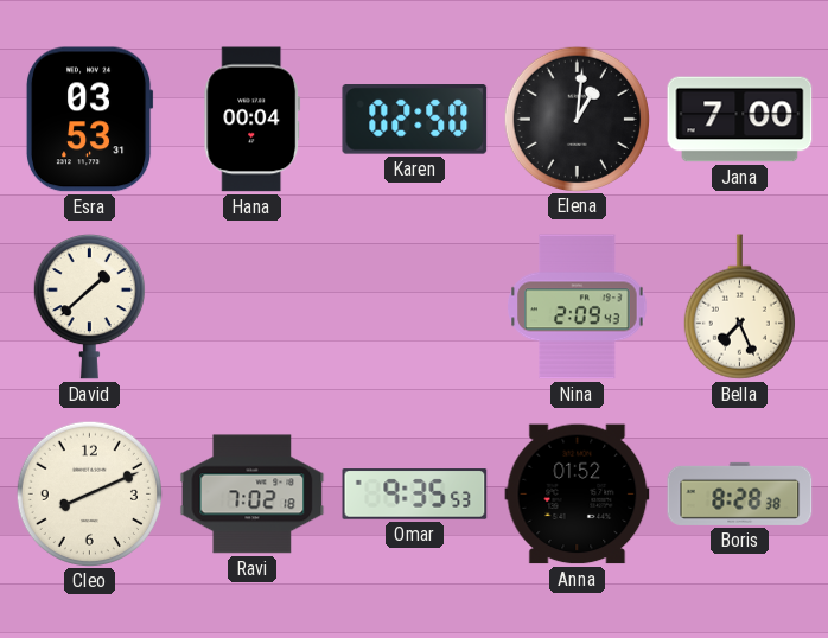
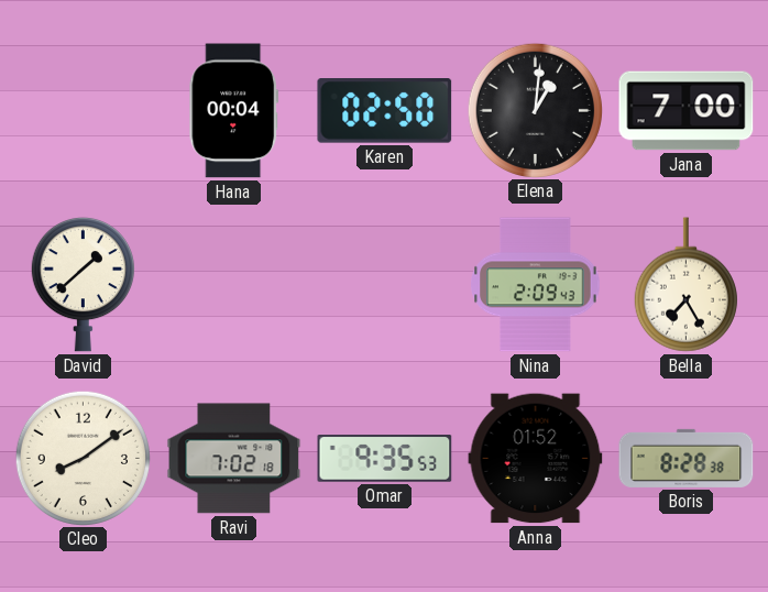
Esra: 03:53 -> none (89, 120)
Bella: 7:26 -> 7:25 (685, 285)
Cleo: 8:11 -> 8:09 (83, 458)
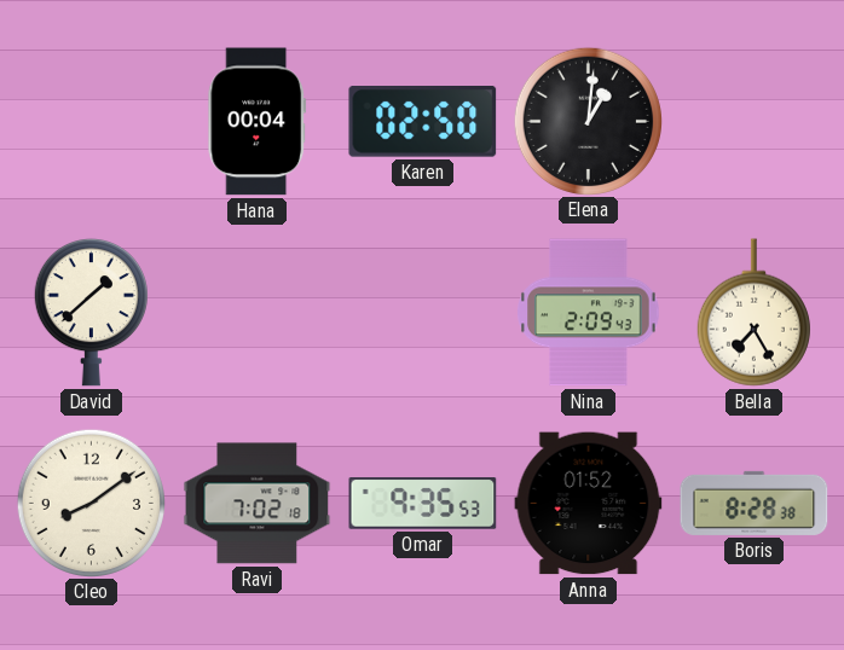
Jana: 7:00 -> none (687, 111)
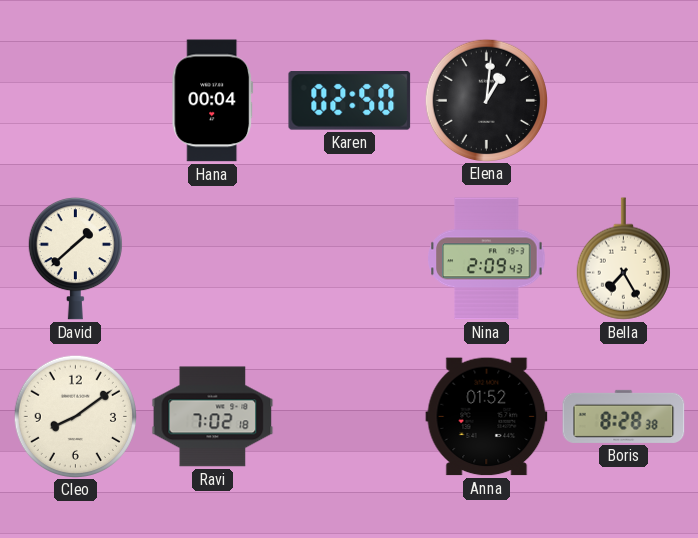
Omar: 9:35 -> none (423, 504)
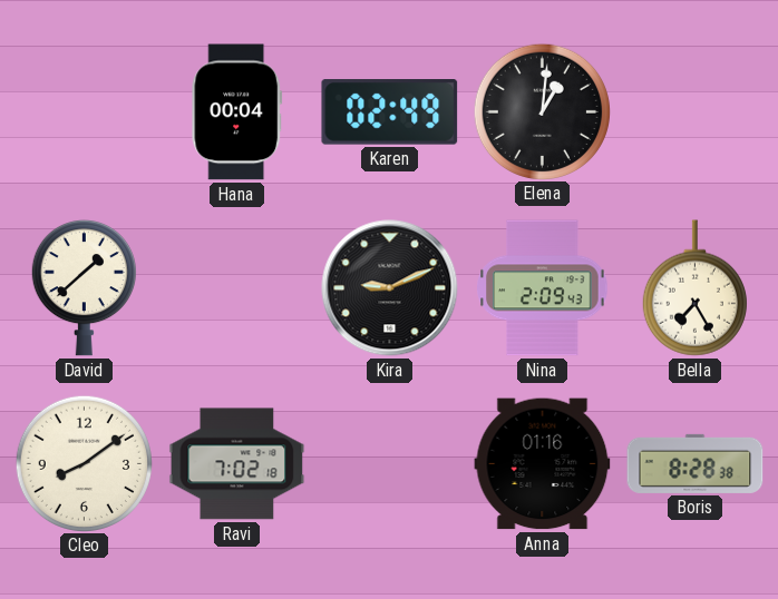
Karen: 02:50 -> 02:49 (390, 112)
Kira: none -> 9:11 (390, 288)
Anna: 01:52 -> 01:16 (543, 464)
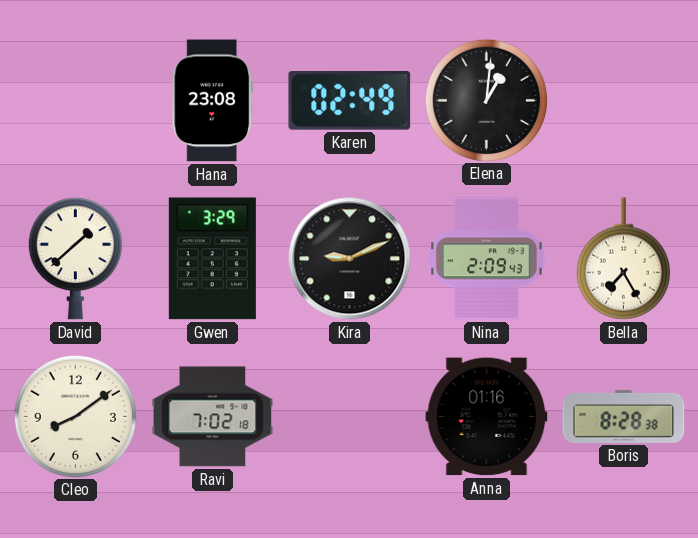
Hana: 00:04 -> 23:08 (213, 101)
Gwen: none -> 3:29 (212, 259)
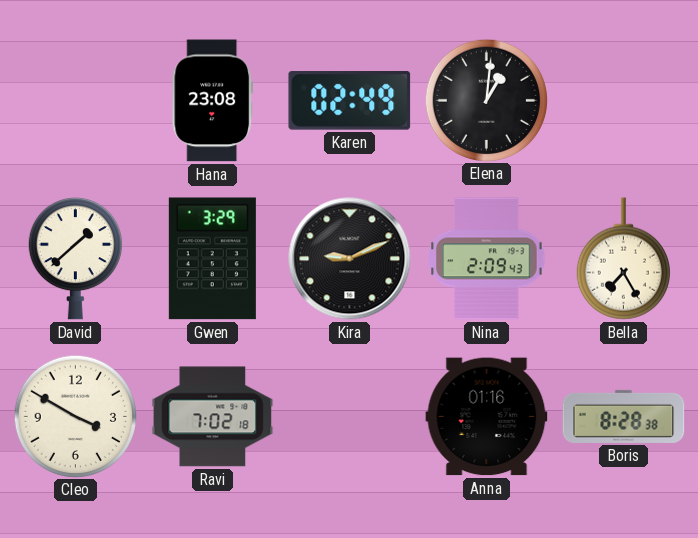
Cleo: 8:09 -> 3:50 (75, 416)
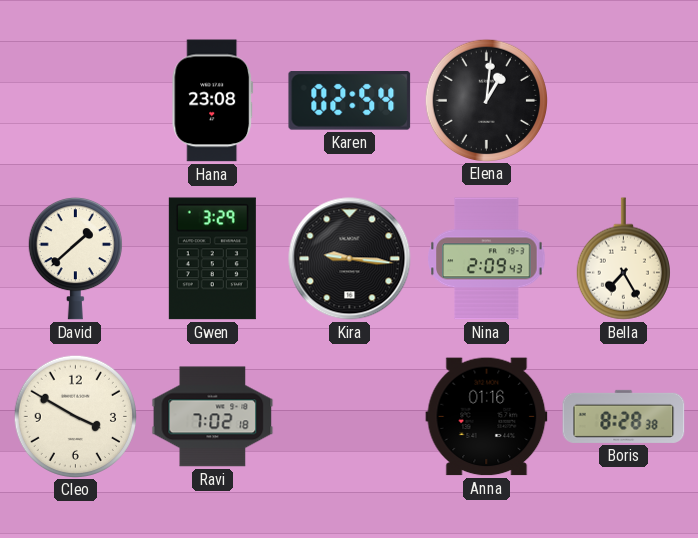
Karen: 02:49 -> 02:54 (350, 101)
Kira: 9:11 -> 9:16 (350, 259)
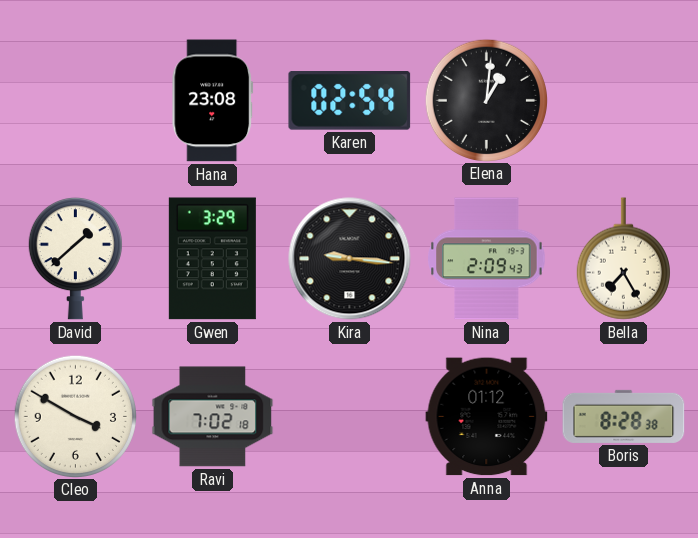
Anna: 01:16 -> 01:12 (487, 417)
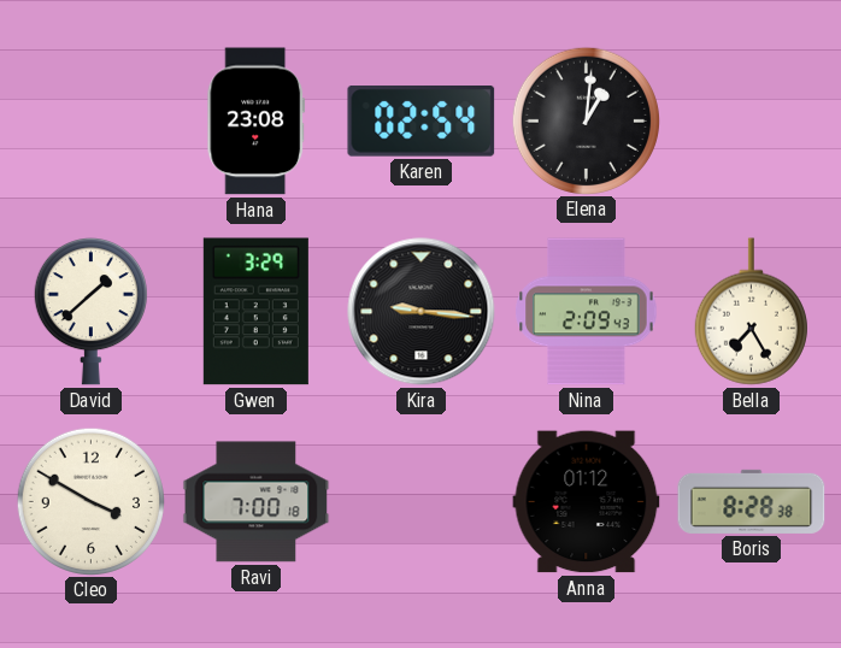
Ravi: 7:02 -> 7:00 (257, 502)
